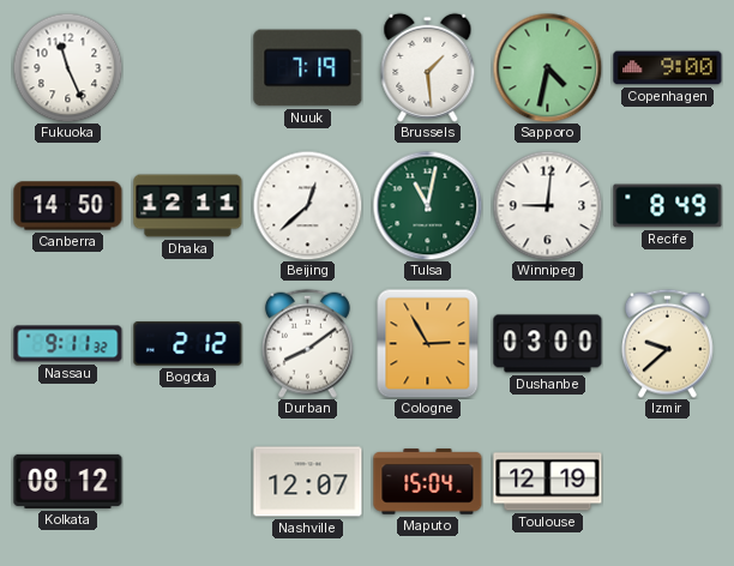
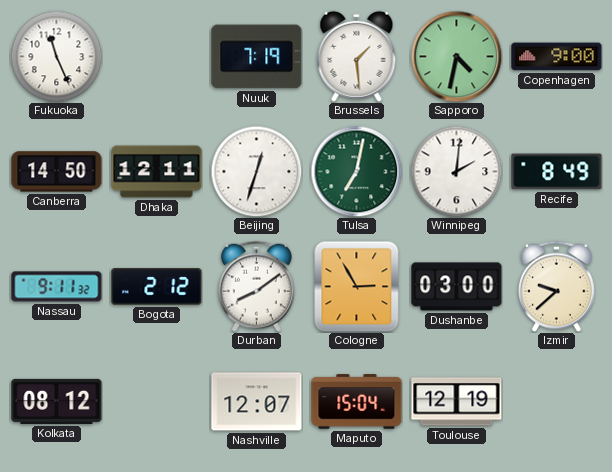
Beijing: 12:38 -> 12:33 (256, 171)
Tulsa: 11:02 -> 7:02 (356, 171)
Winnipeg: 9:01 -> 2:01 (456, 171)
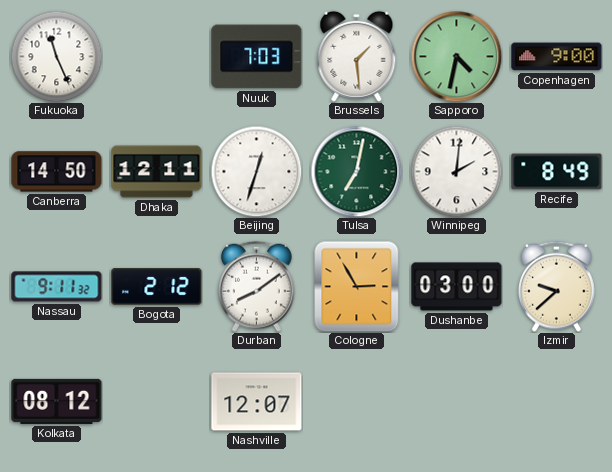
Nuuk: 7:19 -> 7:03 (257, 57)
Maputo: 15:04 -> none (357, 402)
Toulouse: 12:19 -> none (457, 402)
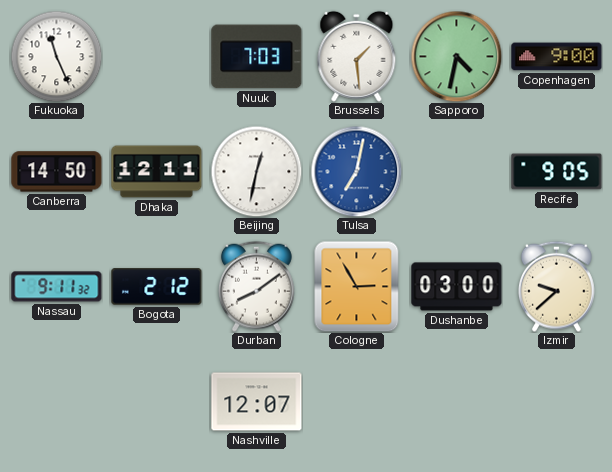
Beijing: 12:33 -> 12:32 (256, 171)
Tulsa dial: green -> blue (356, 171)
Winnipeg: 2:01 -> none (456, 171)
Recife: 8:49 -> 9:05 (557, 172)
Kolkata: 08:12 -> none (57, 401)
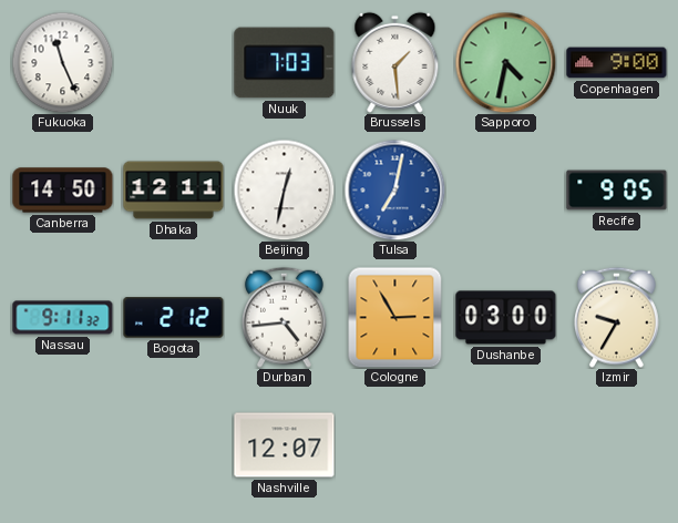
Durban: 8:09 -> 4:44 (284, 317)
Izmir: 9:38 -> 9:35 (616, 317)
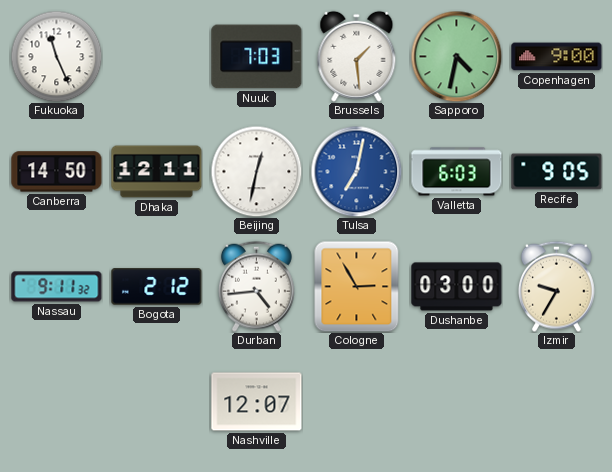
Valletta: none -> 6:03 (457, 172)
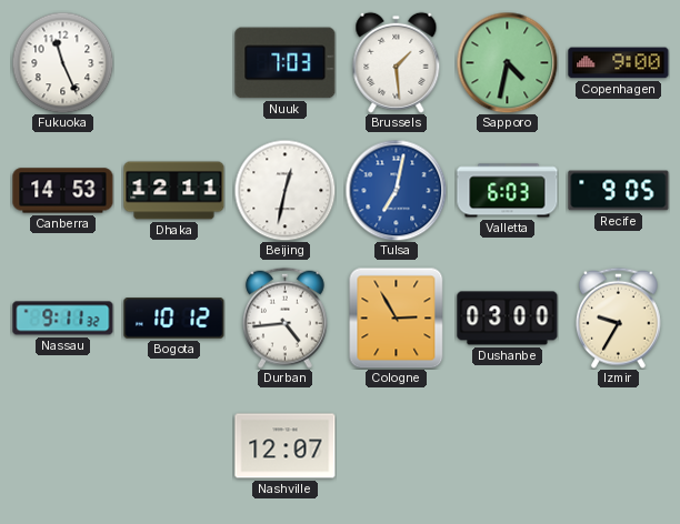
Canberra: 14:50 -> 14:53 (63, 191)
Bogota: 2:12 -> 10:12 (174, 319)
